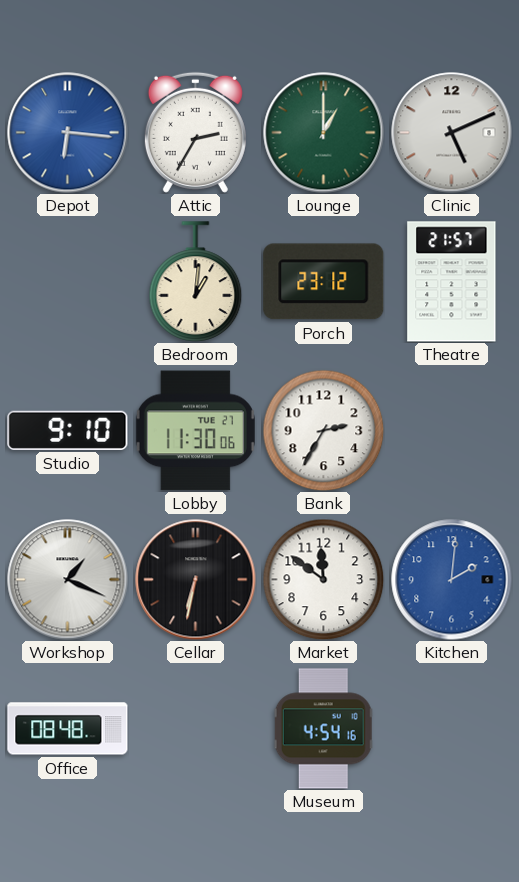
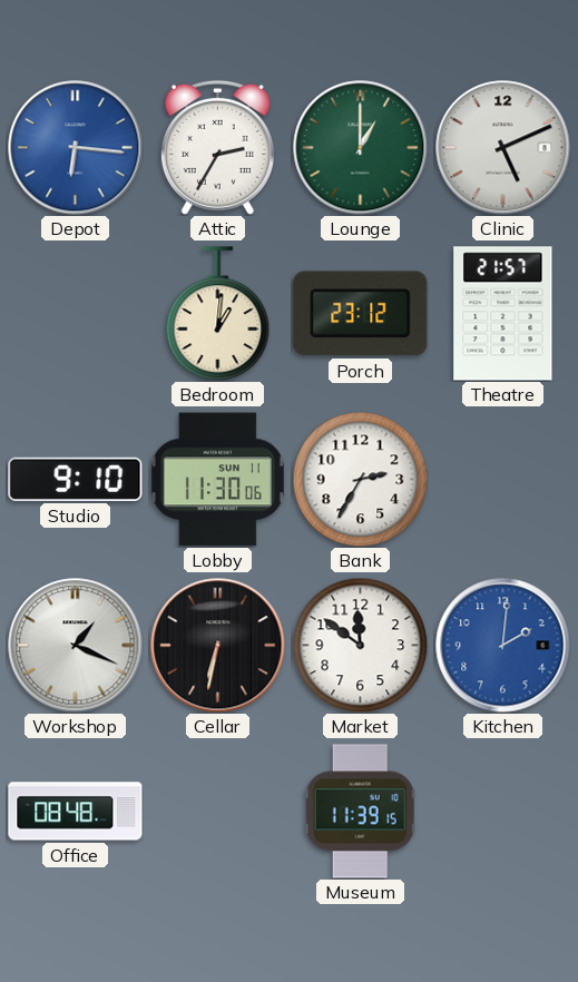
Lobby date: TUE 27 -> SUN 11 (217, 480)
Museum: 4:54 -> 11:39 (361, 812)
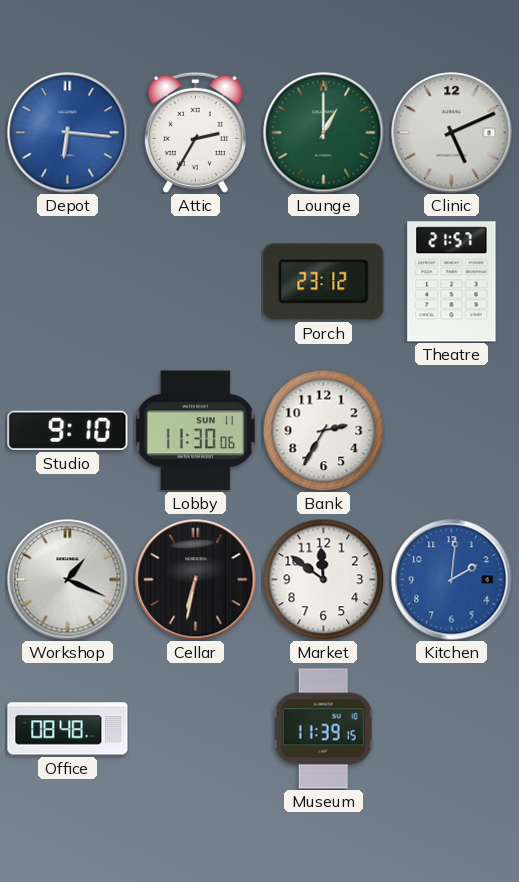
Bedroom: 1:01 -> none (218, 314)
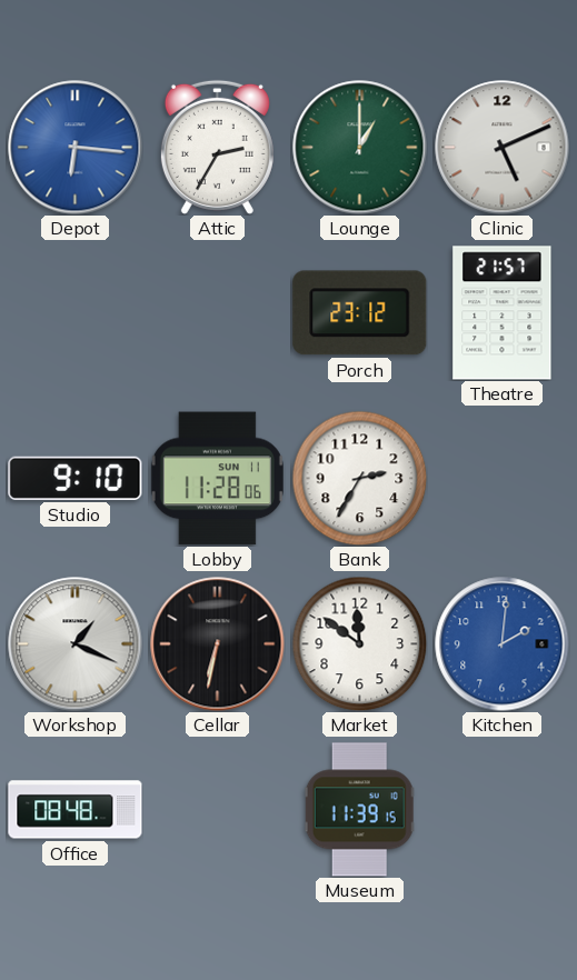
Lobby: 11:30 -> 11:28 (217, 479)
